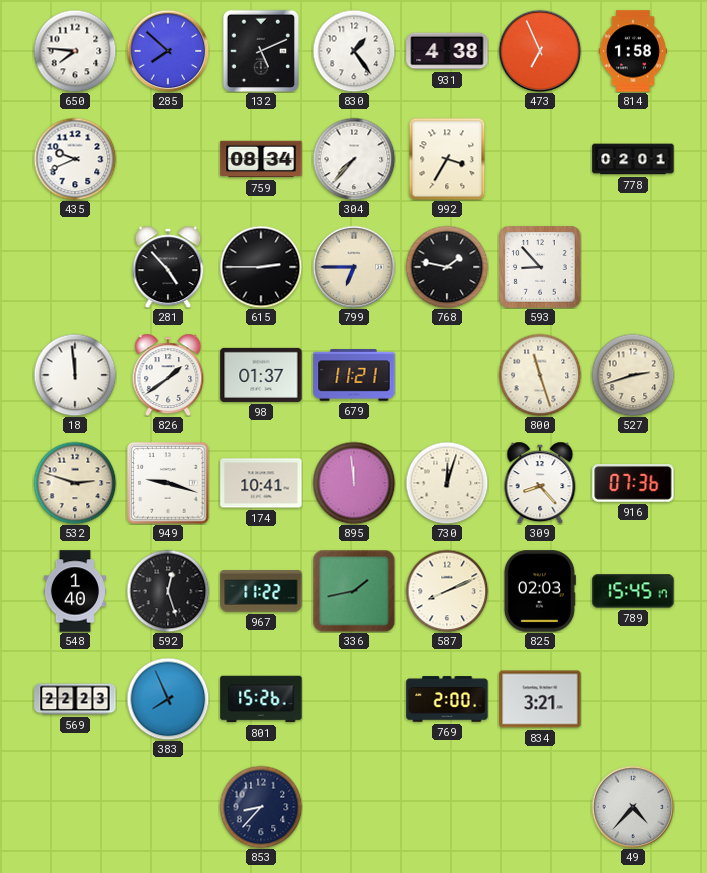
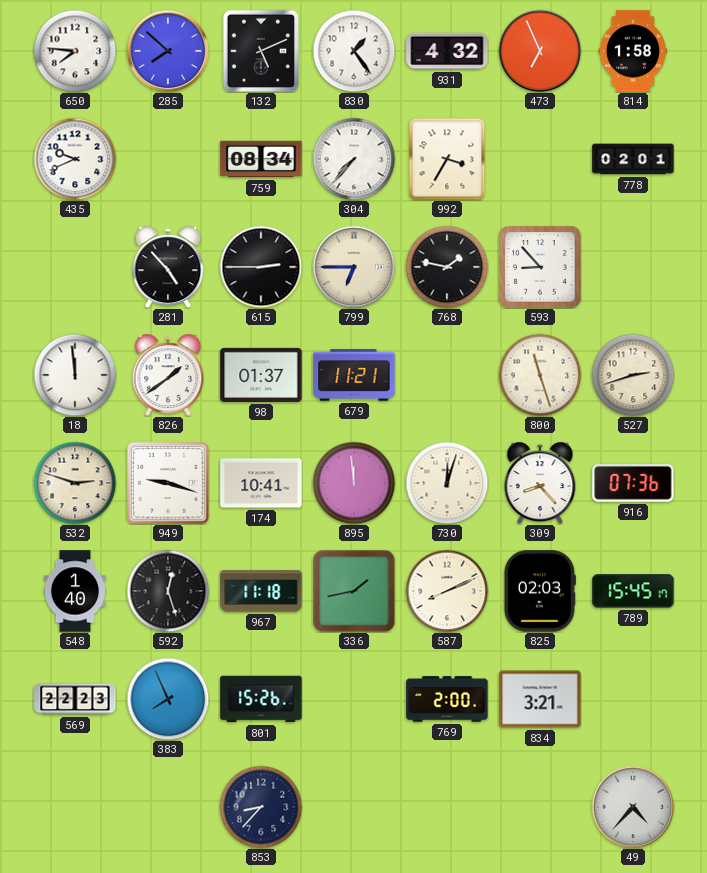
931: 4:38 -> 4:32 (447, 51)
967: 11:22 -> 11:18 (261, 591)
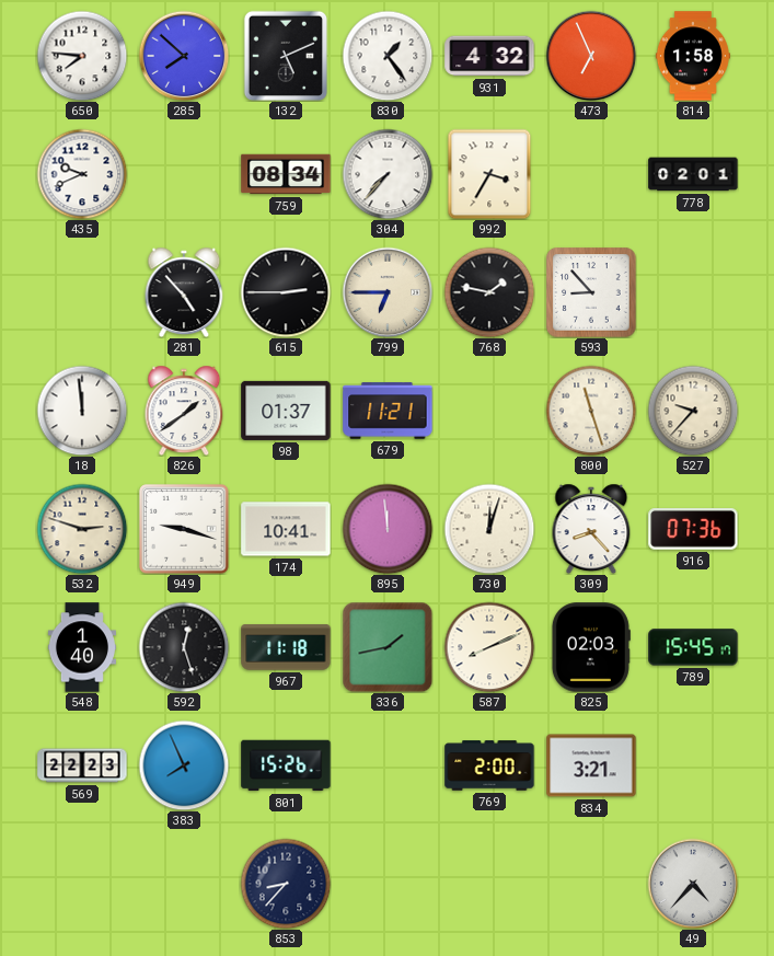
527: 2:42 -> 9:37 (693, 411)
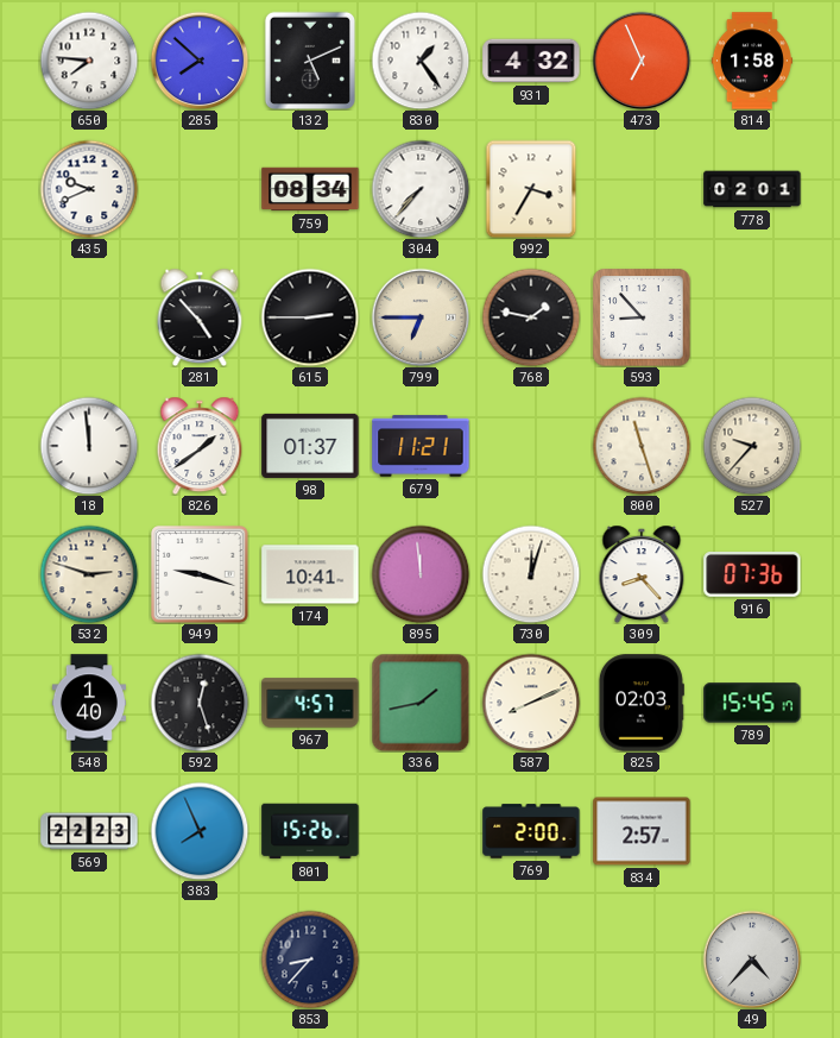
967: 11:18 -> 4:57 (310, 703)
834: 3:21 -> 2:57 (642, 831)
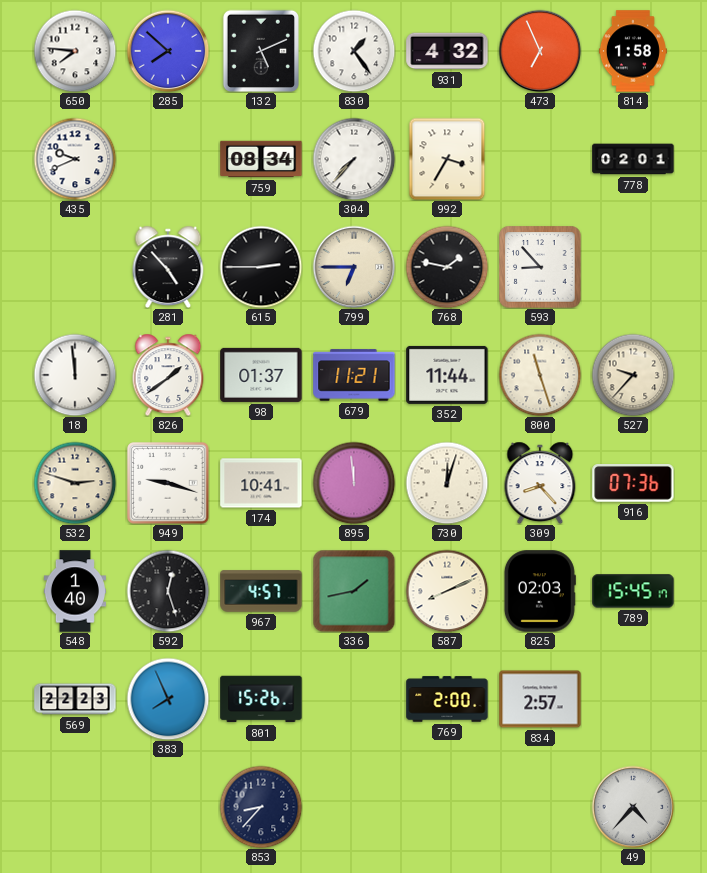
352: none -> 11:44 (447, 375)
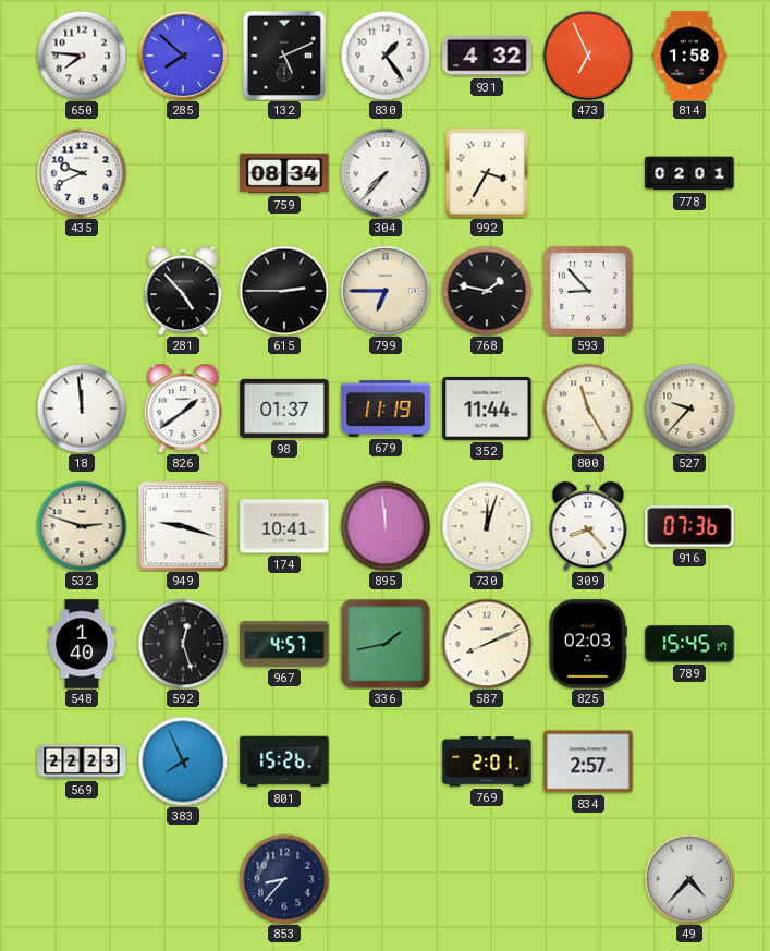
679: 11:21 -> 11:19 (386, 409)
800: 11:27 -> 11:25 (588, 409)
769: 2:00 -> 2:01 (487, 761)
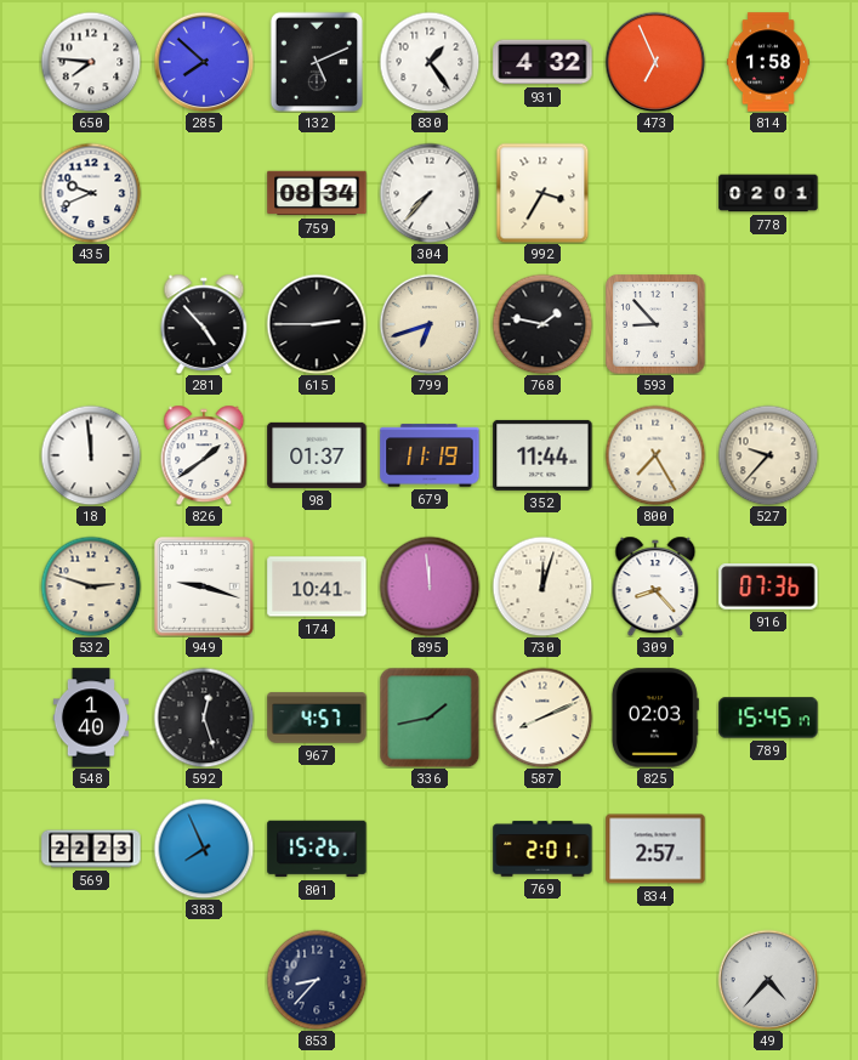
799: 6:45 -> 6:42 (430, 324)
800: 11:25 -> 7:25 (655, 455)
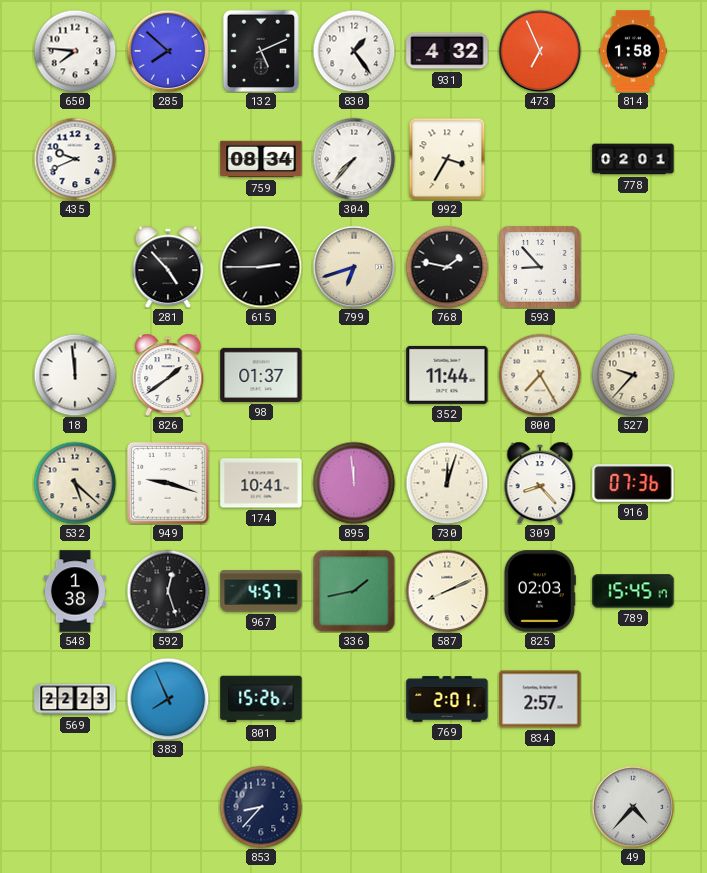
679: 11:19 -> none (430, 455)
532: 2:48 -> 5:22 (75, 483)
548: 1:40 -> 1:38 (74, 591)
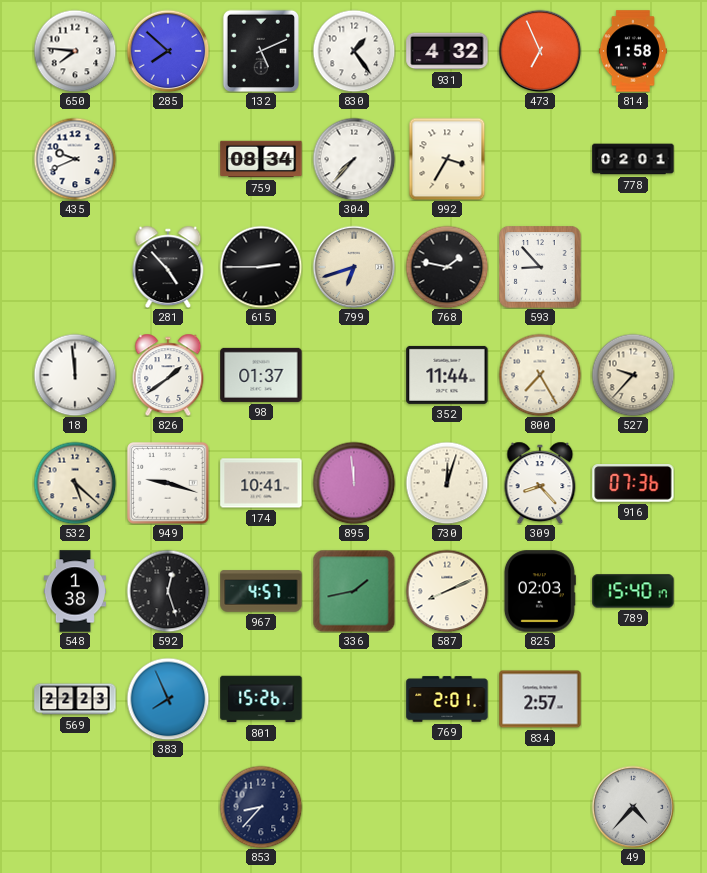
789: 15:45 -> 15:40 (633, 591)
